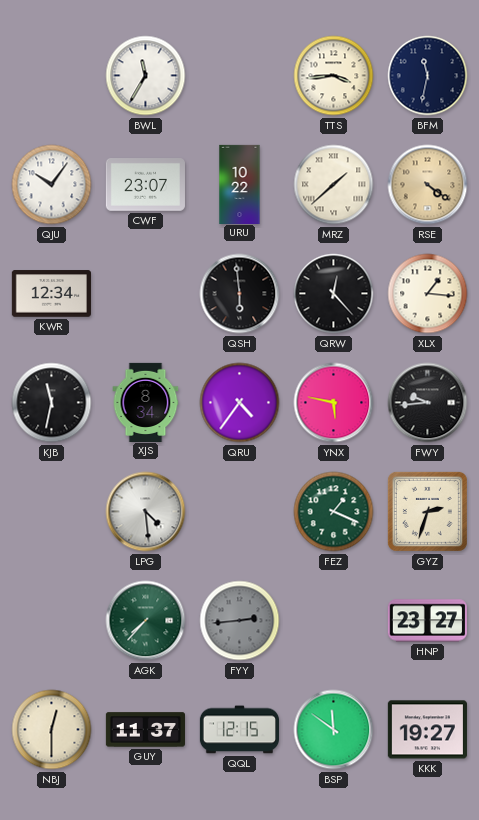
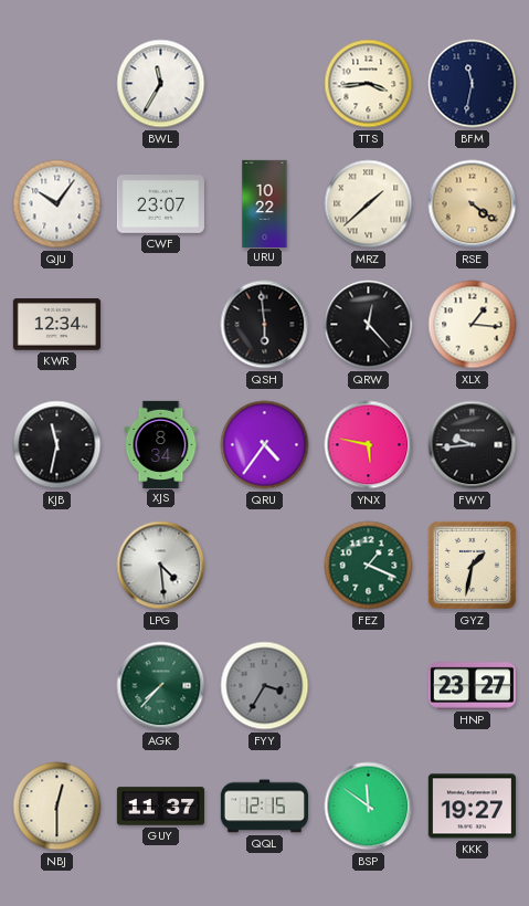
GYZ: 2:33 -> 1:32 (472, 565)
FYY: 2:44 -> 3:35 (265, 686)
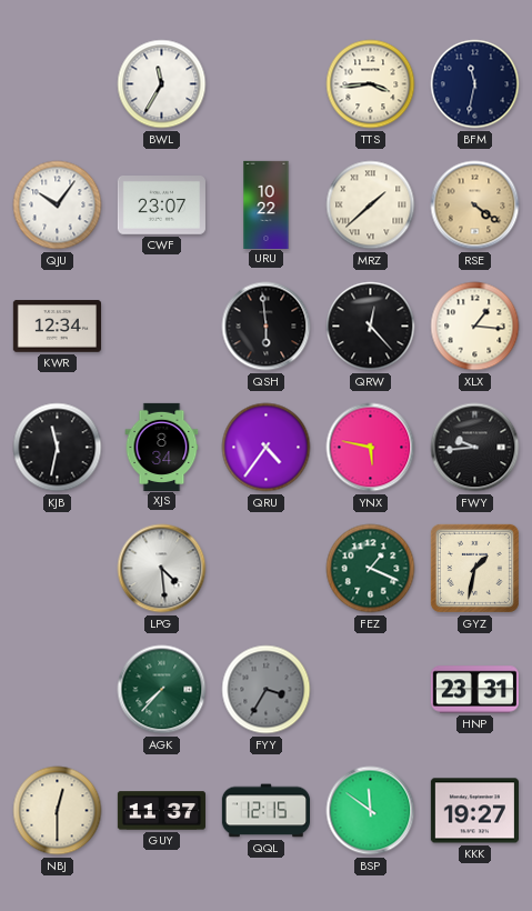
HNP: 23:27 -> 23:31 (474, 690)
